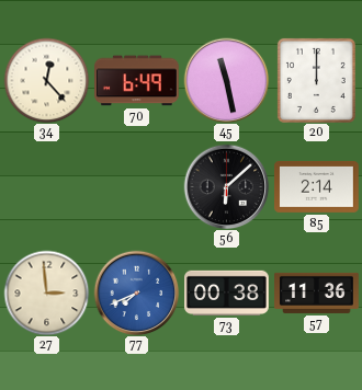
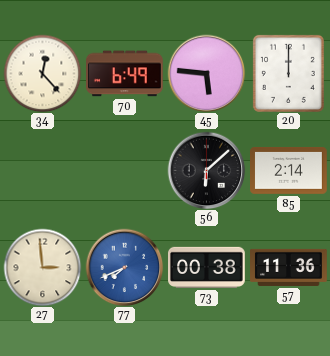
45: 11:28 -> 5:46 (206, 73)
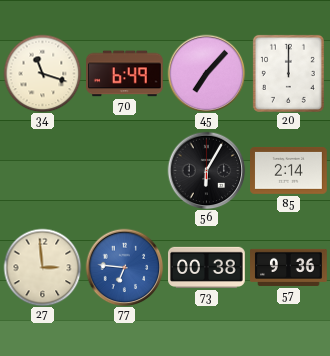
34: 12:23 -> 11:18 (42, 73)
45: 5:46 -> 7:07 (206, 73)
56: 6:08 -> 6:05 (206, 170)
77: 7:41 -> 6:46 (124, 267)
57: 11:36 -> 9:36 (289, 267)
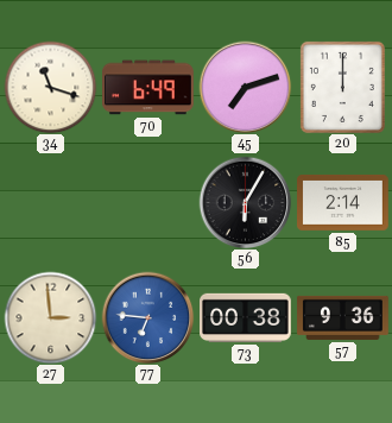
45: 7:07 -> 7:12 (245, 87)
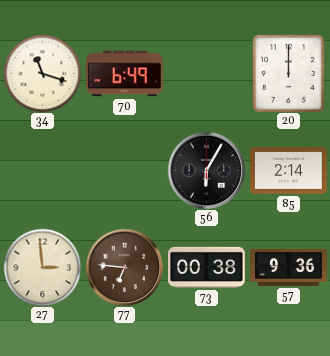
45: 7:12 -> none (245, 87)
77 dial: blue -> brown (124, 267)
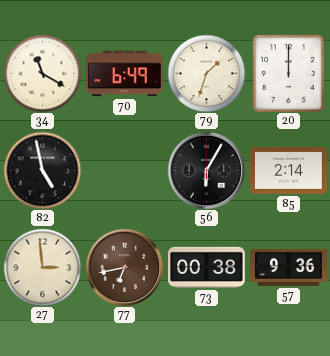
34: 11:18 -> 11:20 (42, 73)
79: none -> 1:33 (206, 73)
82: none -> 4:58 (42, 170)
77: 6:46 -> 6:43 (124, 267)
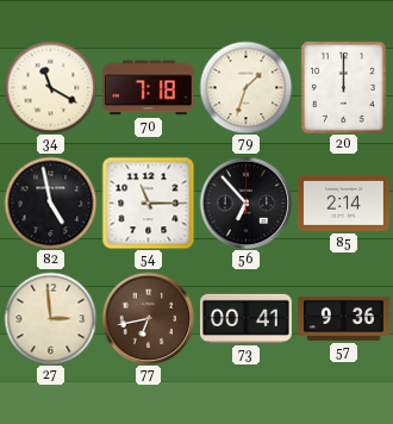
70: 6:49 -> 7:18 (149, 88)
54: none -> 11:15 (148, 202)
56: 6:05 -> 6:53 (245, 202)
73: 00:38 -> 00:41 (247, 318)
